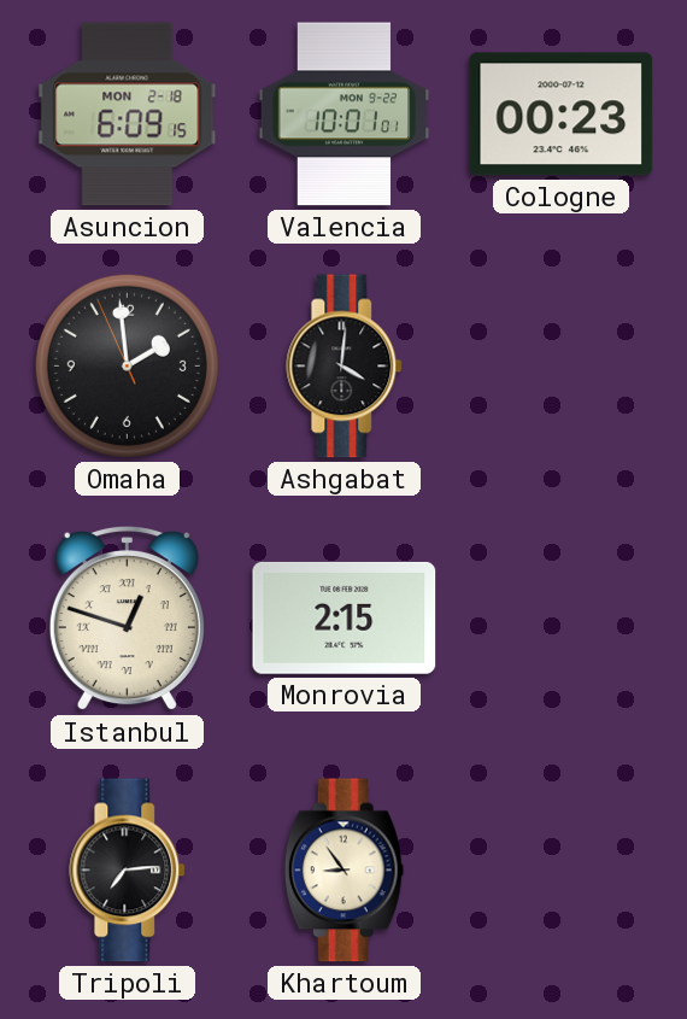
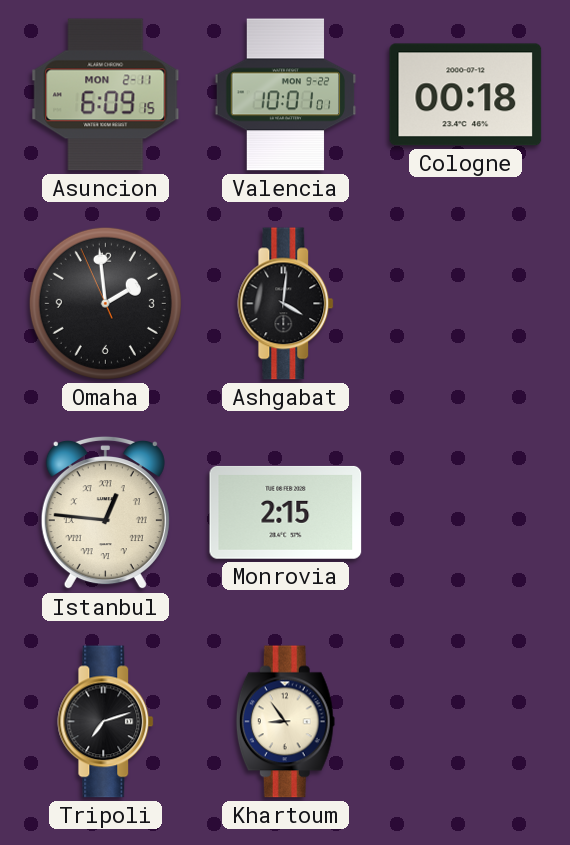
Asuncion date: MON 2-18 -> MON 2-11 (106, 95)
Cologne: 00:23 -> 00:18 (466, 95)
Istanbul: 12:48 -> 12:46 (105, 513)
Tripoli: 7:14 -> 7:12 (106, 722)
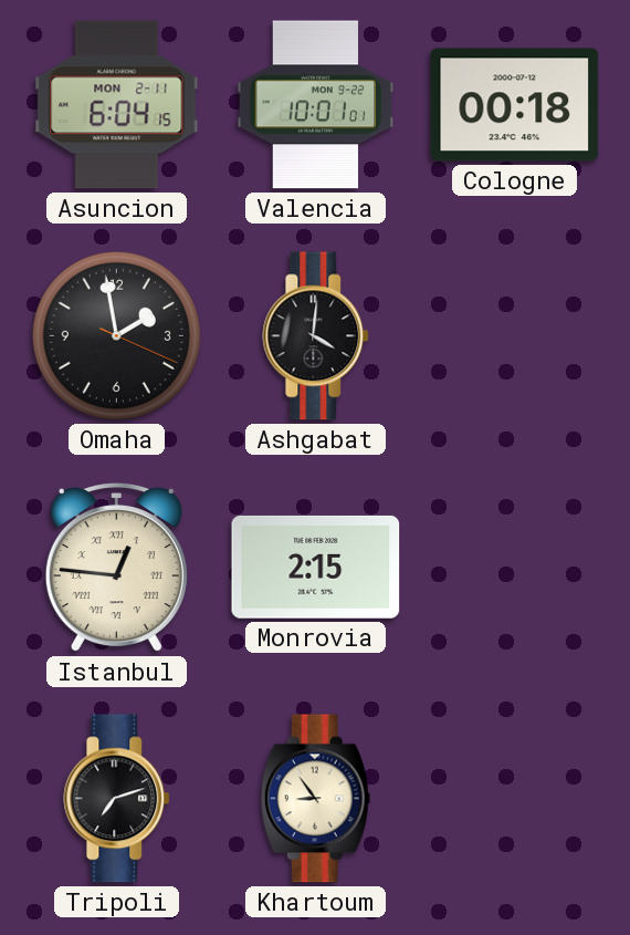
Asuncion: 6:09 -> 6:04 (117, 105)
Omaha: 1:58:56 -> 1:58:19 (116, 335)
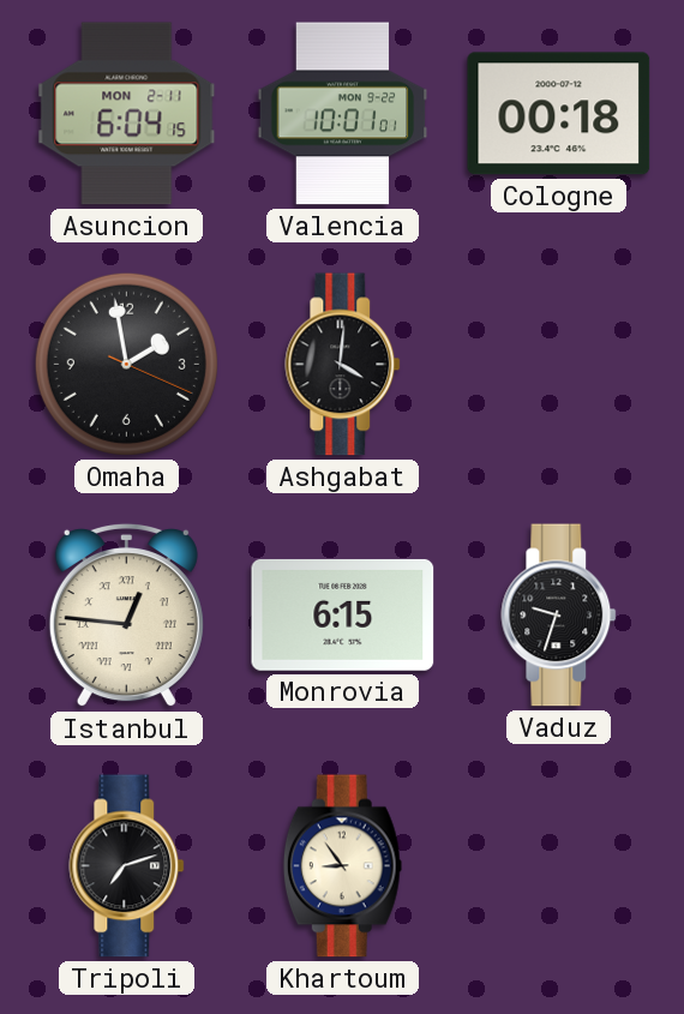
Monrovia: 2:15 -> 6:15 (343, 614)
Vaduz: none -> 9:33 (559, 616)
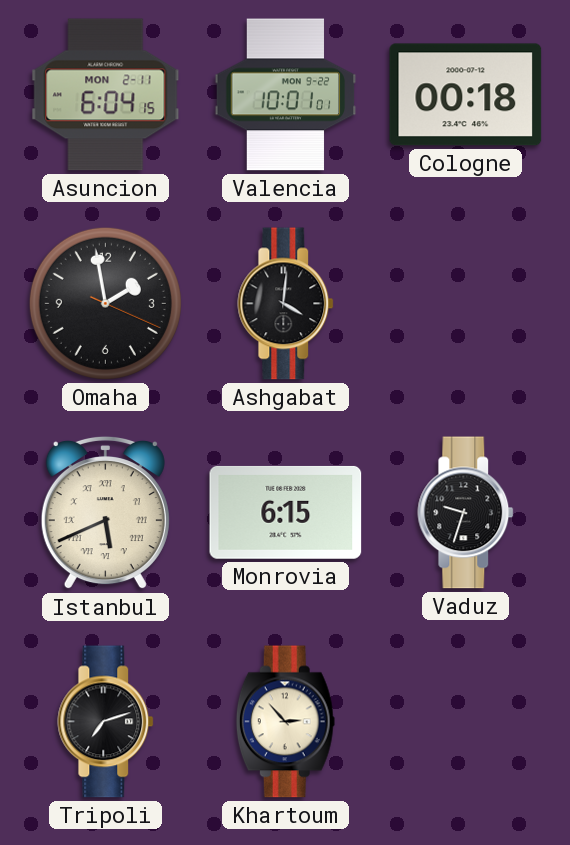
Istanbul: 12:46 -> 5:41 (105, 513)
Khartoum: 8:54 -> 2:53 (285, 722)
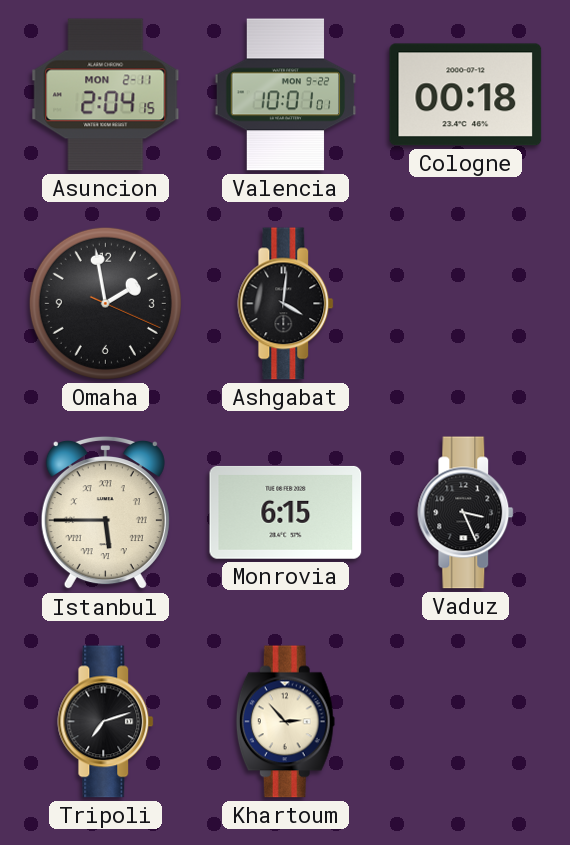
Asuncion: 6:04 -> 2:04 (106, 95)
Istanbul: 5:41 -> 5:45 (105, 513)
Vaduz: 9:33 -> 3:26 (466, 513)
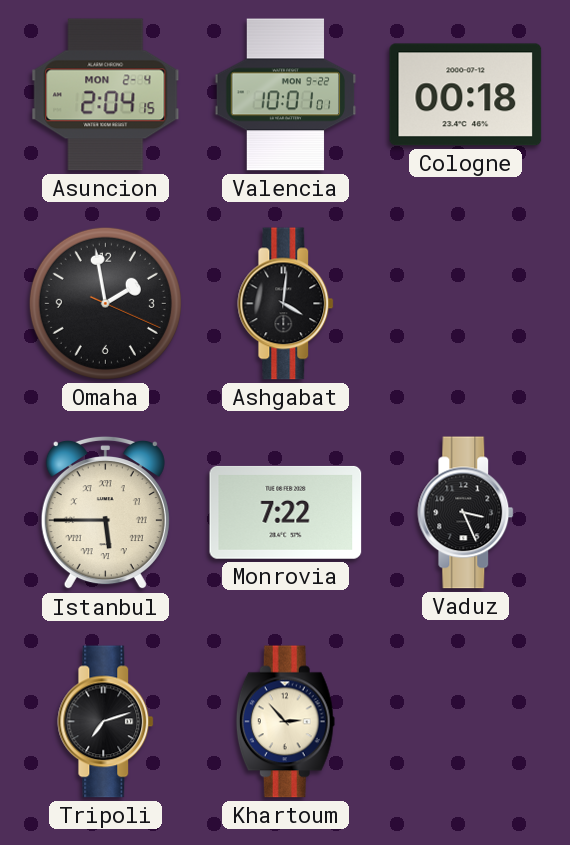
Asuncion date: MON 2-11 -> MON 2-4 (106, 95)
Monrovia: 6:15 -> 7:22 (286, 512)
